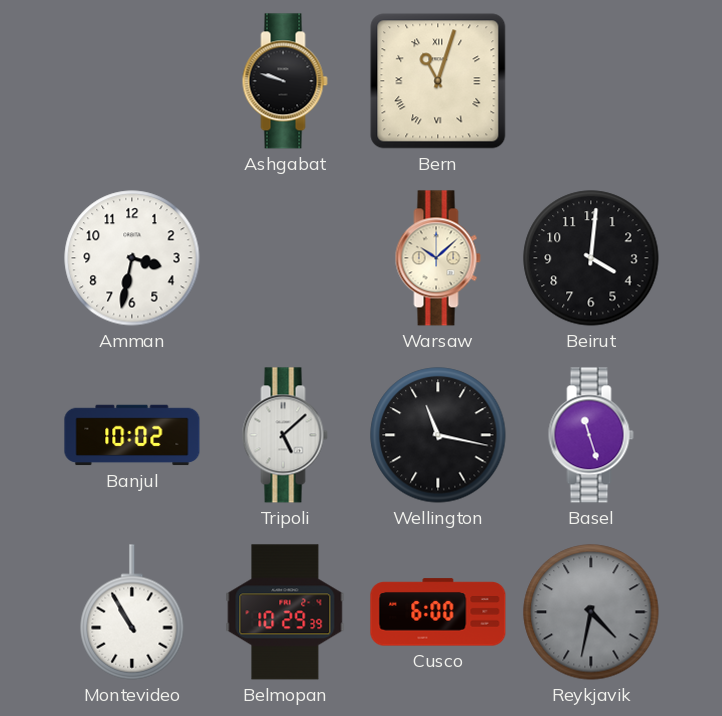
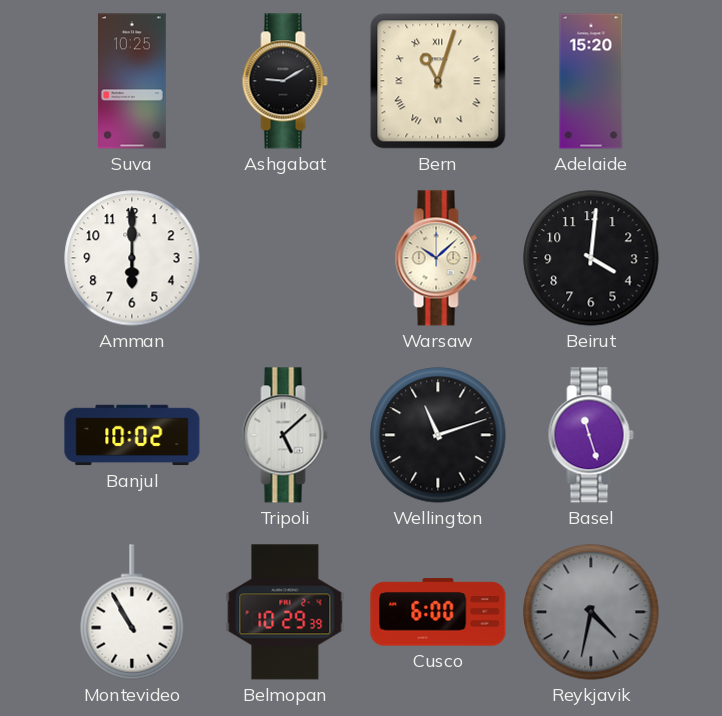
Suva: none -> 10:25 (133, 81)
Ashgabat: 9:48 -> 9:10 (285, 81)
Adelaide: none -> 15:20 (591, 81)
Amman: 3:32 -> 6:00 (132, 258)
Wellington: 11:17 -> 11:12 (438, 435)
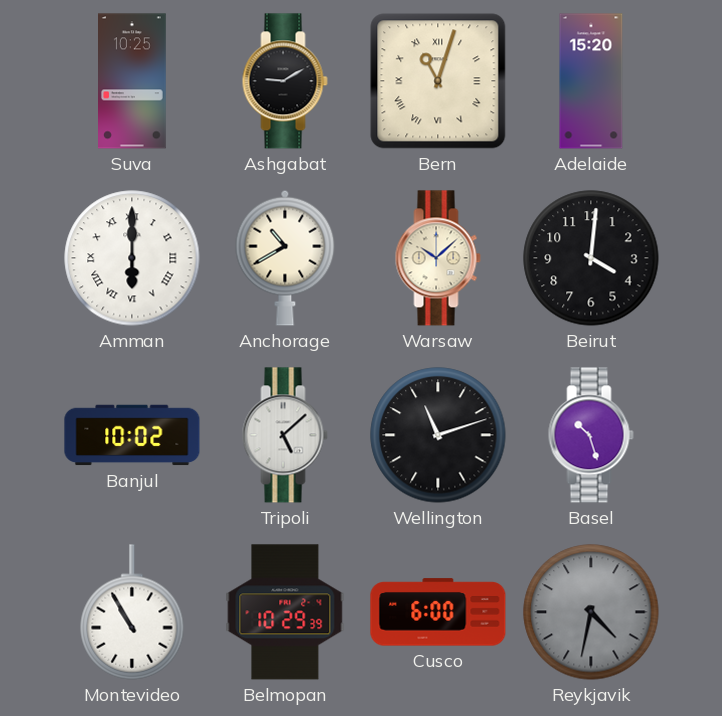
Amman numerals: Arabic -> Roman (132, 258)
Anchorage: none -> 10:40 (285, 258)
Basel: 11:27 -> 10:27 (591, 435)
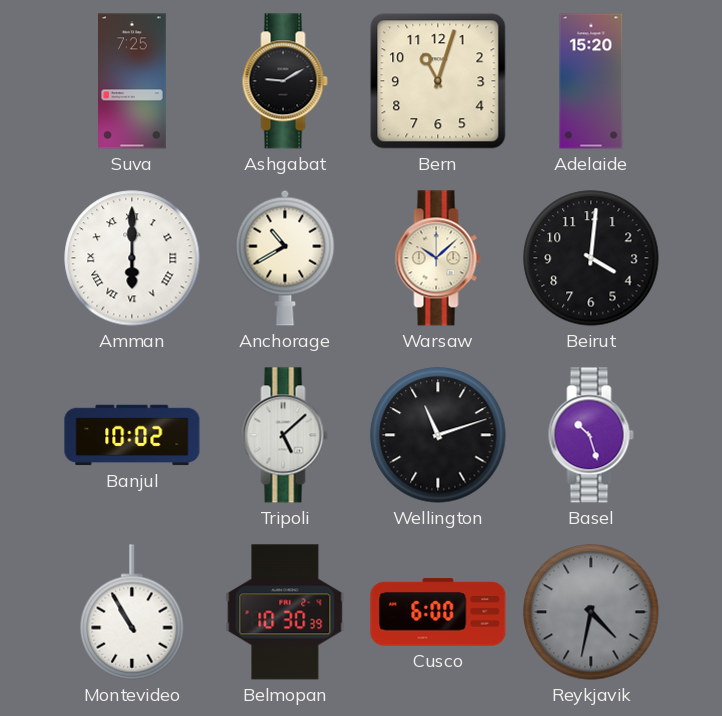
Suva: 10:25 -> 7:25 (133, 81)
Bern numerals: Roman -> Arabic (438, 81)
Belmopan: 10:29 -> 10:30 (285, 612)
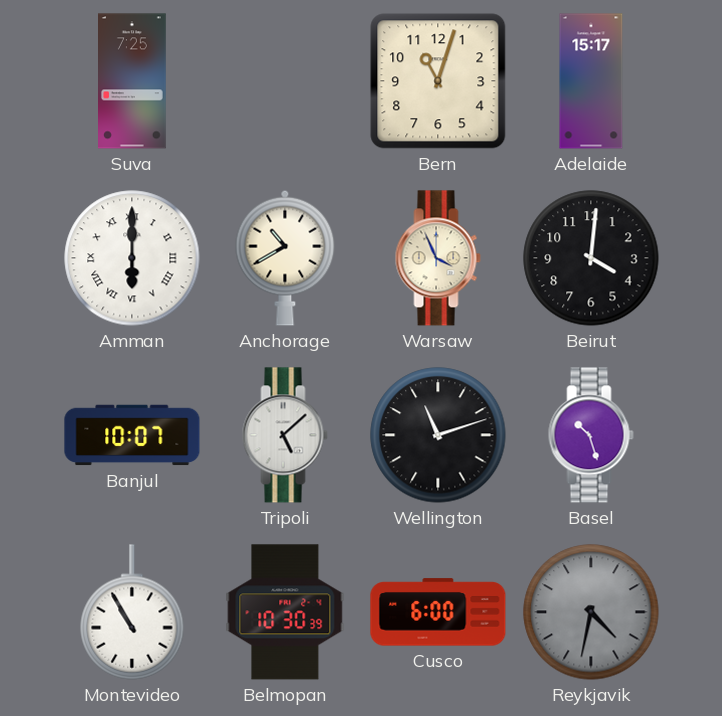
Ashgabat: 9:10 -> none (285, 81)
Adelaide: 15:20 -> 15:17 (591, 81)
Warsaw: 10:08 -> 3:56 (438, 258)
Banjul: 10:02 -> 10:07 (132, 435)
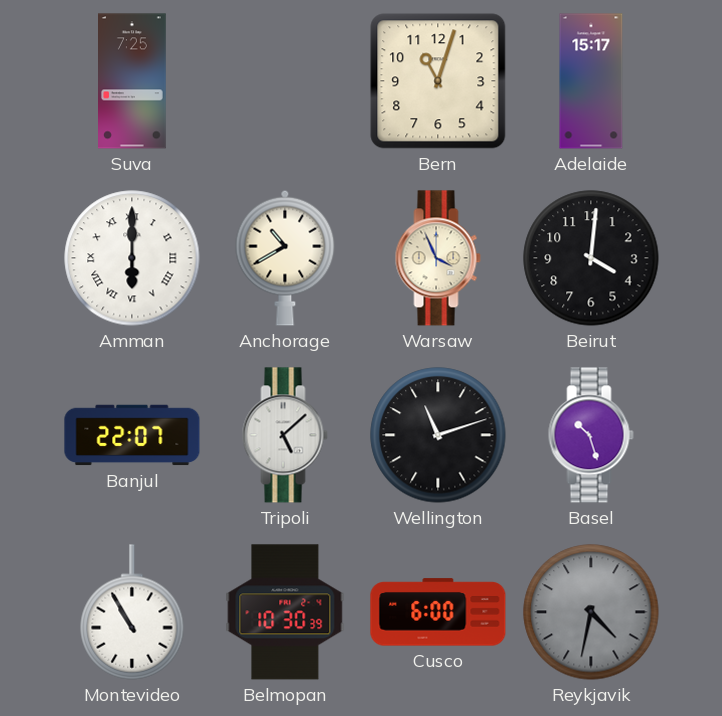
Banjul: 10:07 -> 22:07 (132, 435)
